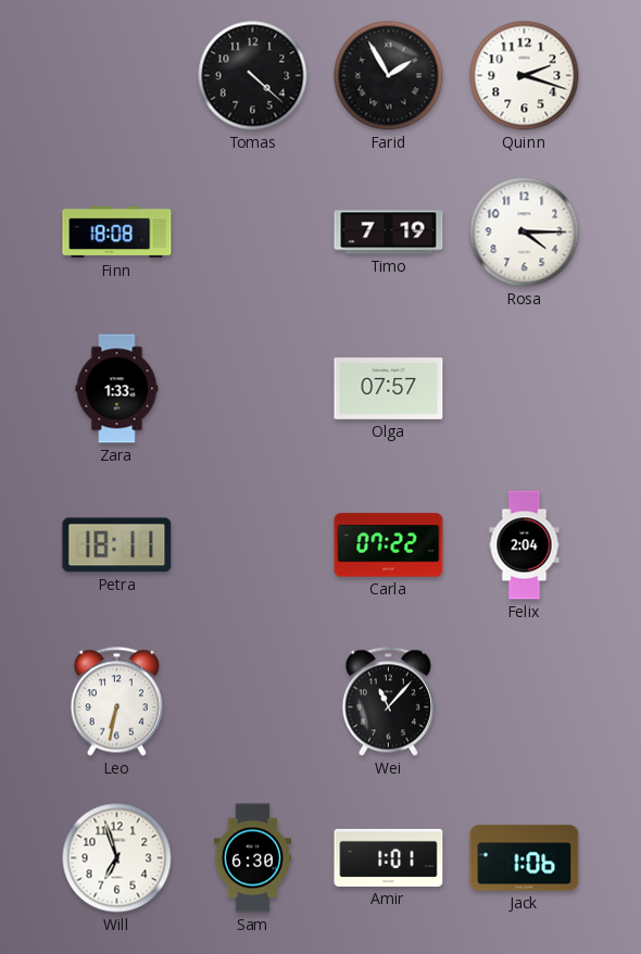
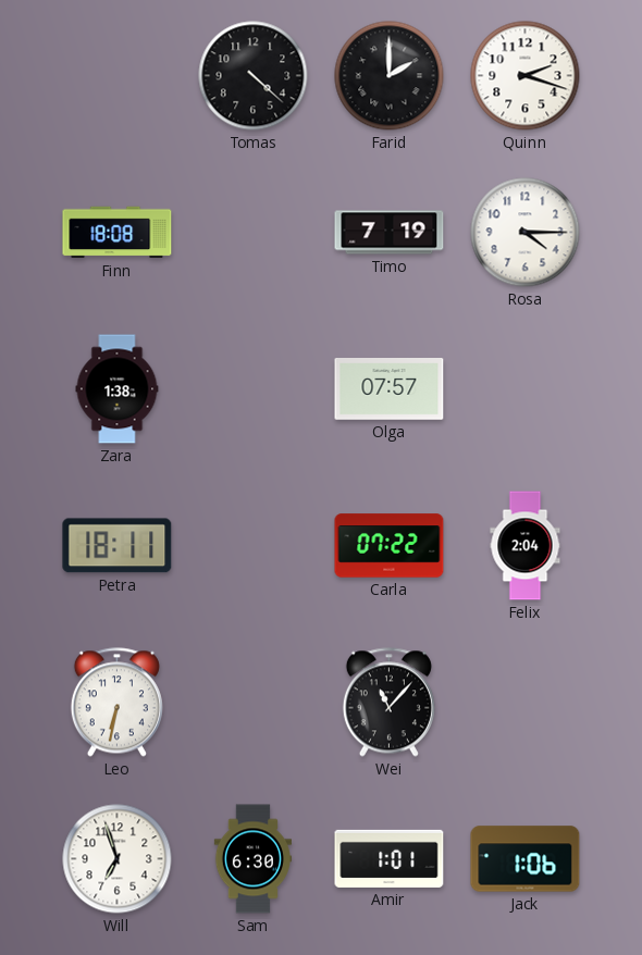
Farid: 1:55 -> 2:00 (390, 76)
Zara: 1:33 -> 1:38 (118, 389)
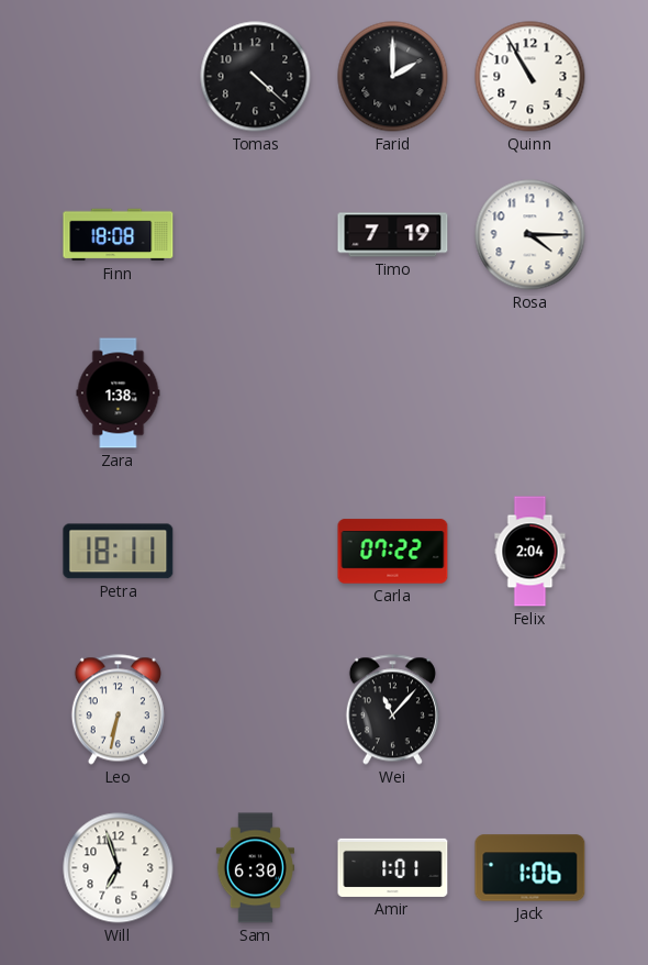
Quinn: 2:18 -> 10:55 (530, 77)
Olga: 07:57 -> none (390, 389)
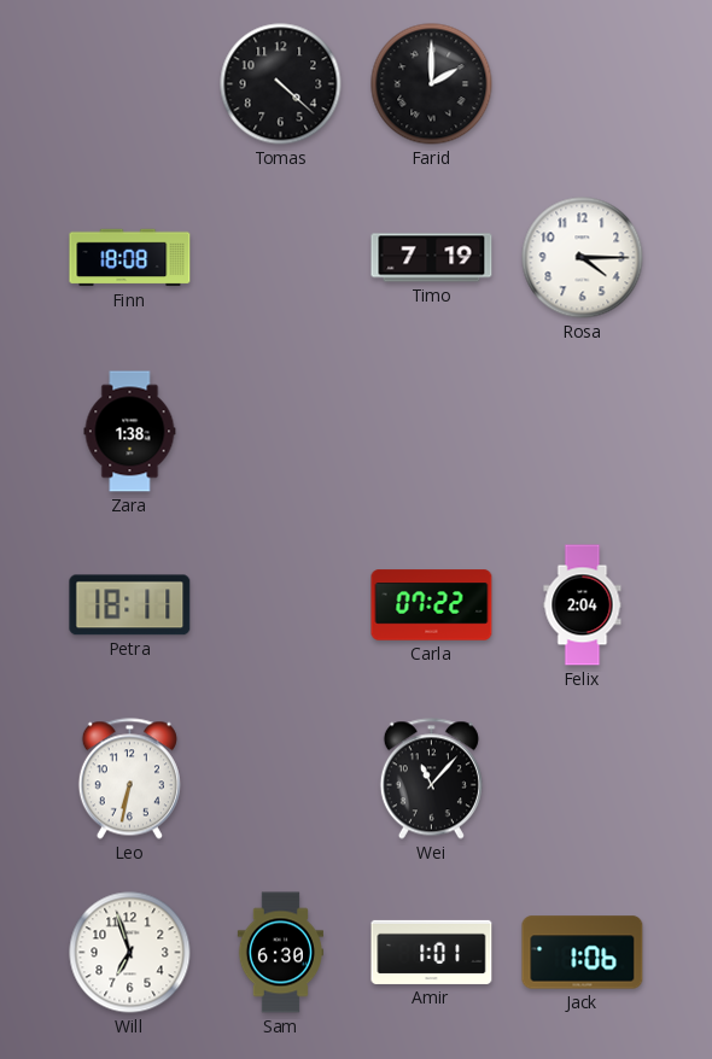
Quinn: 10:55 -> none (530, 77)
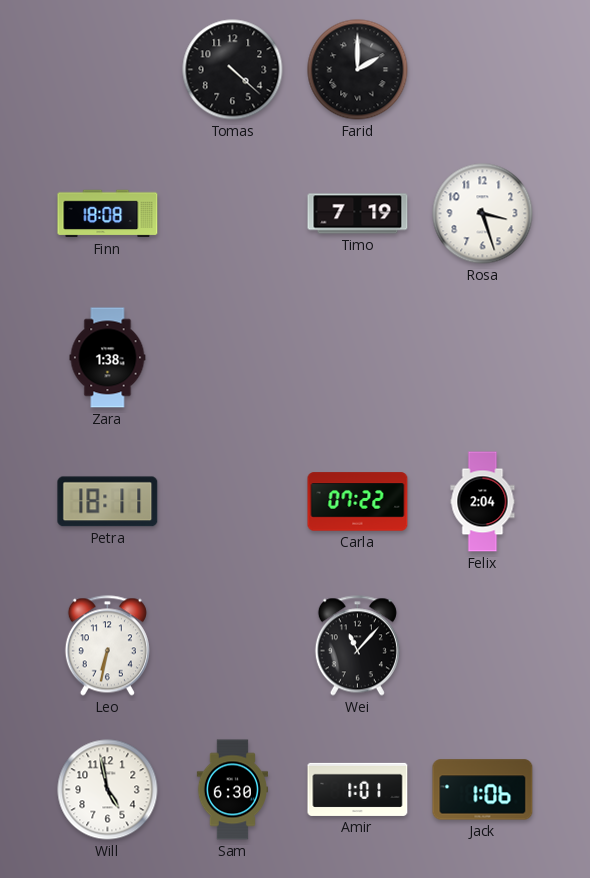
Rosa: 4:15 -> 3:27 (483, 214)
Will: 6:57 -> 4:58 (108, 790)
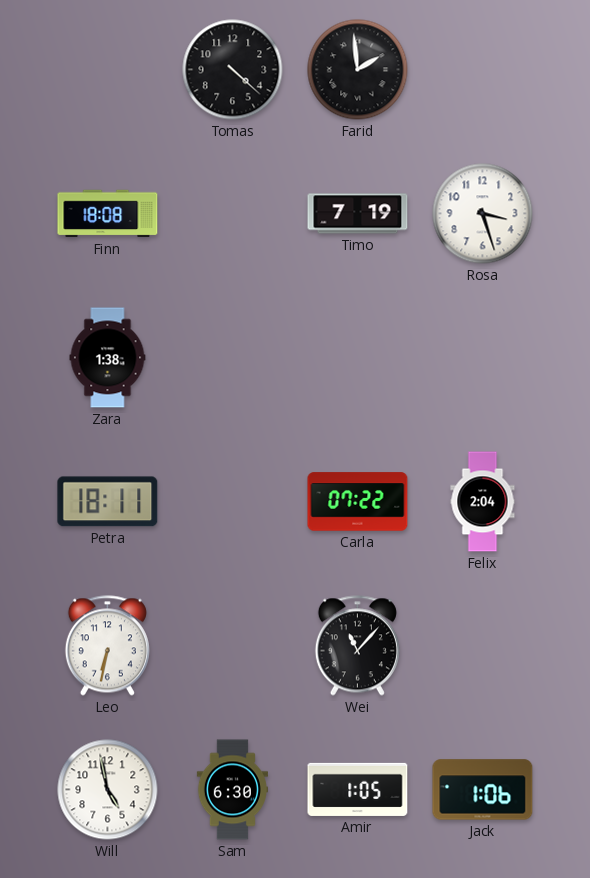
Farid: 2:00 -> 1:59 (358, 70)
Amir: 1:01 -> 1:05 (358, 789)
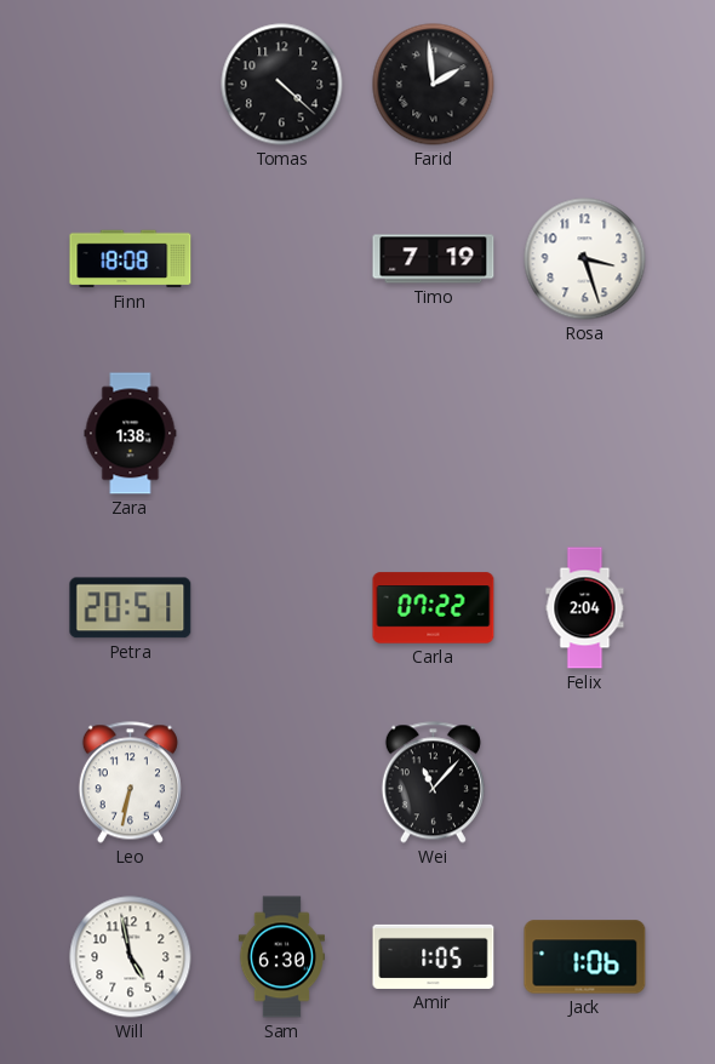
Petra: 18:11 -> 20:51 (131, 608)
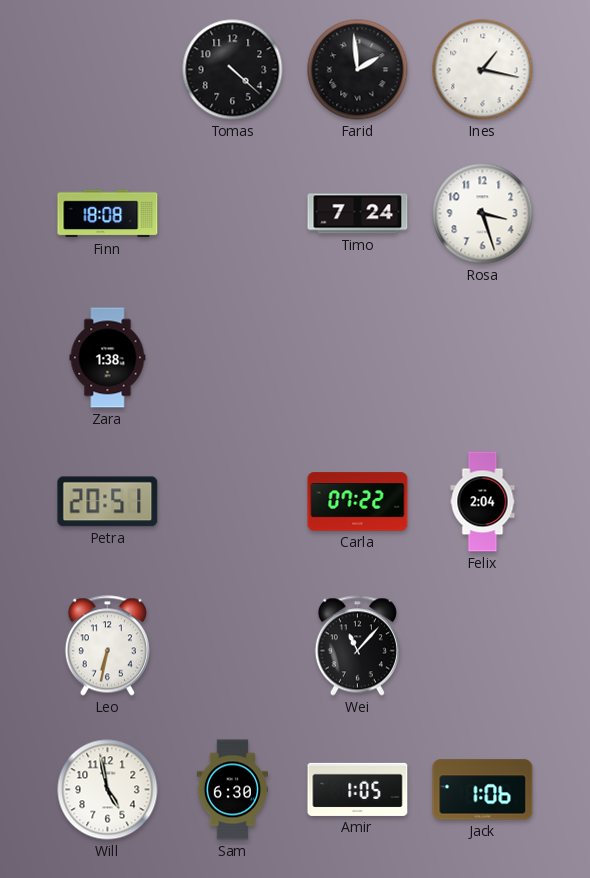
Ines: none -> 1:17 (483, 70)
Timo: 7:19 -> 7:24 (358, 214)
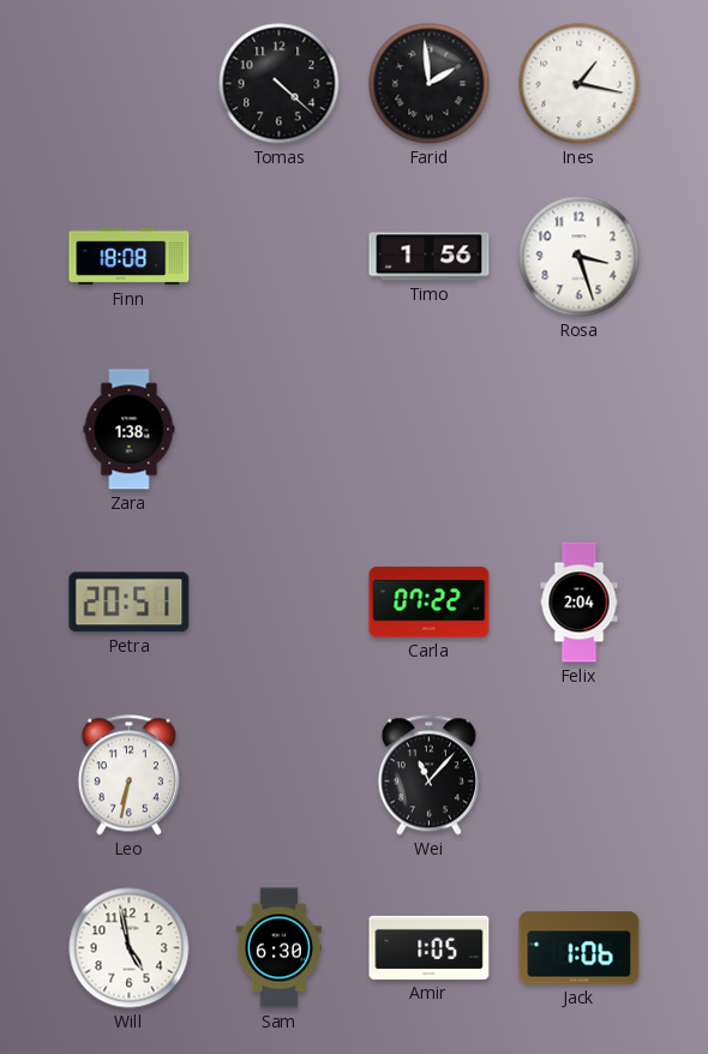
Timo: 7:24 -> 1:56 (430, 257)
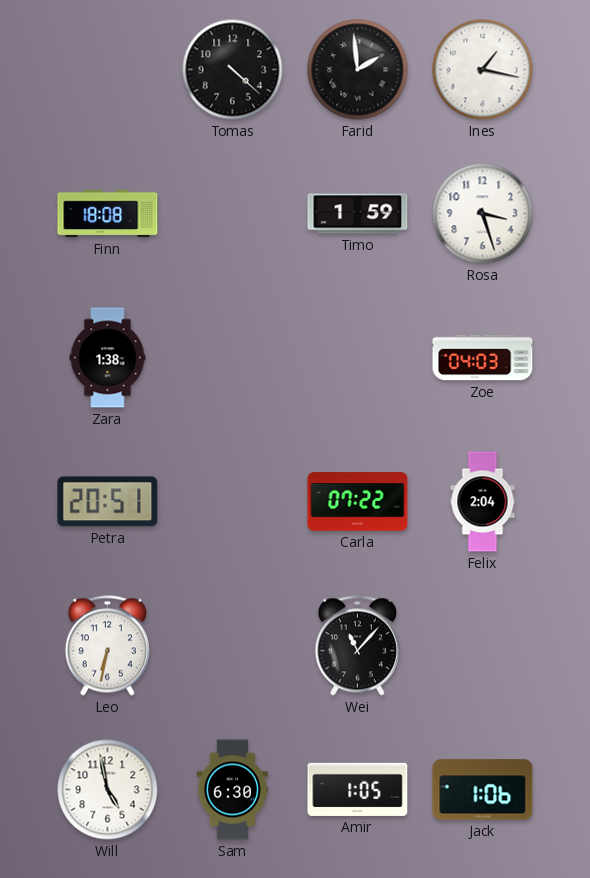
Timo: 1:56 -> 1:59 (358, 214)
Zoe: none -> 04:03 (483, 358)
